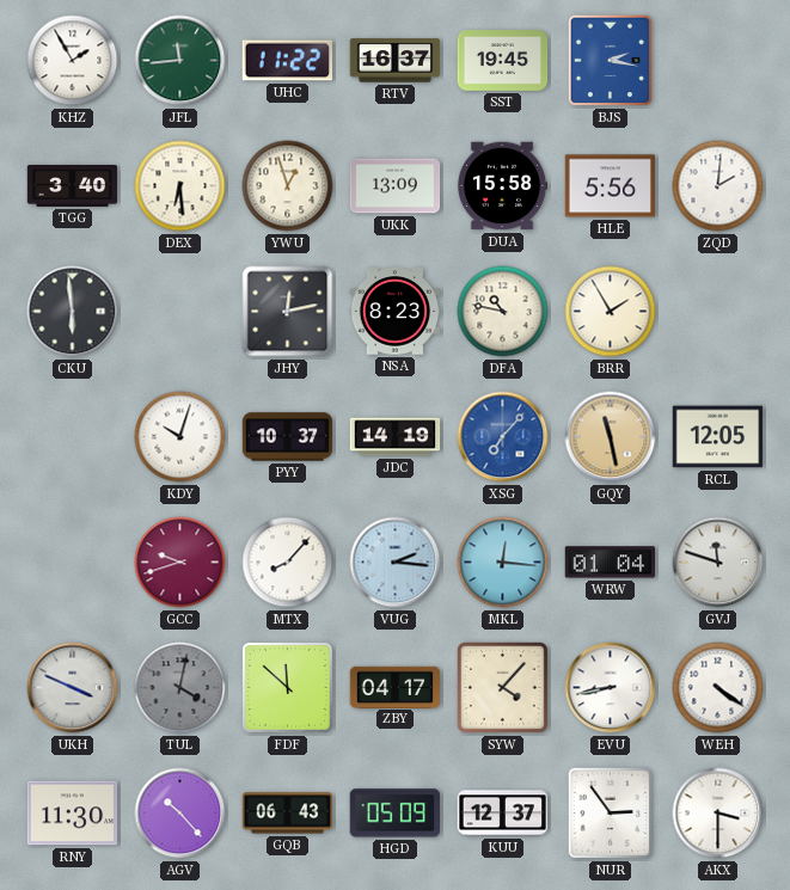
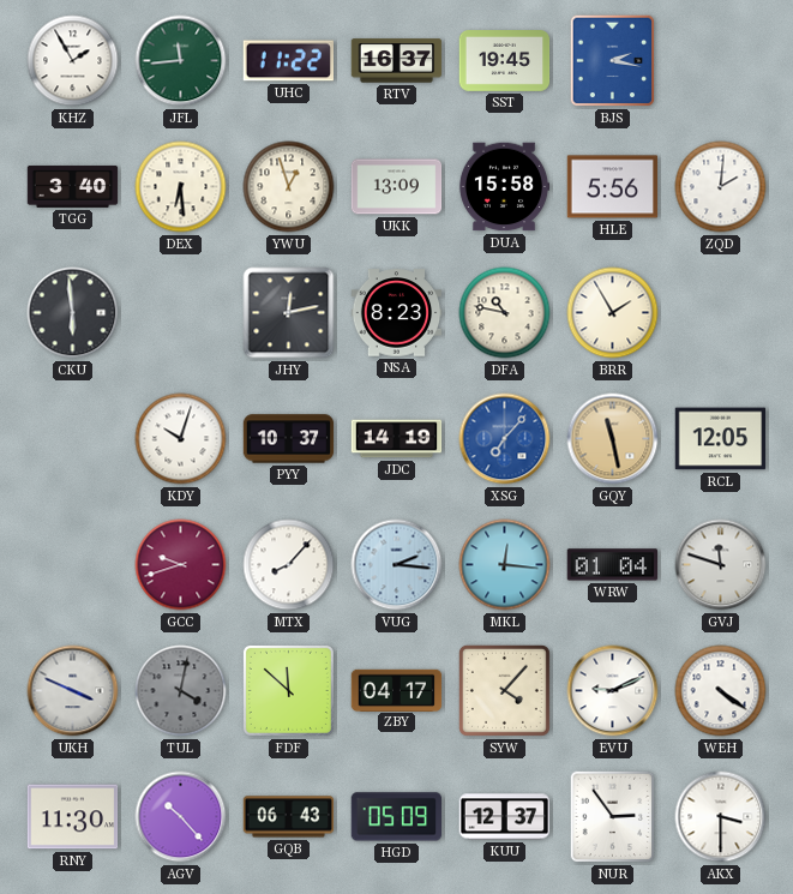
EVU: 8:43 -> 9:11 (613, 691)
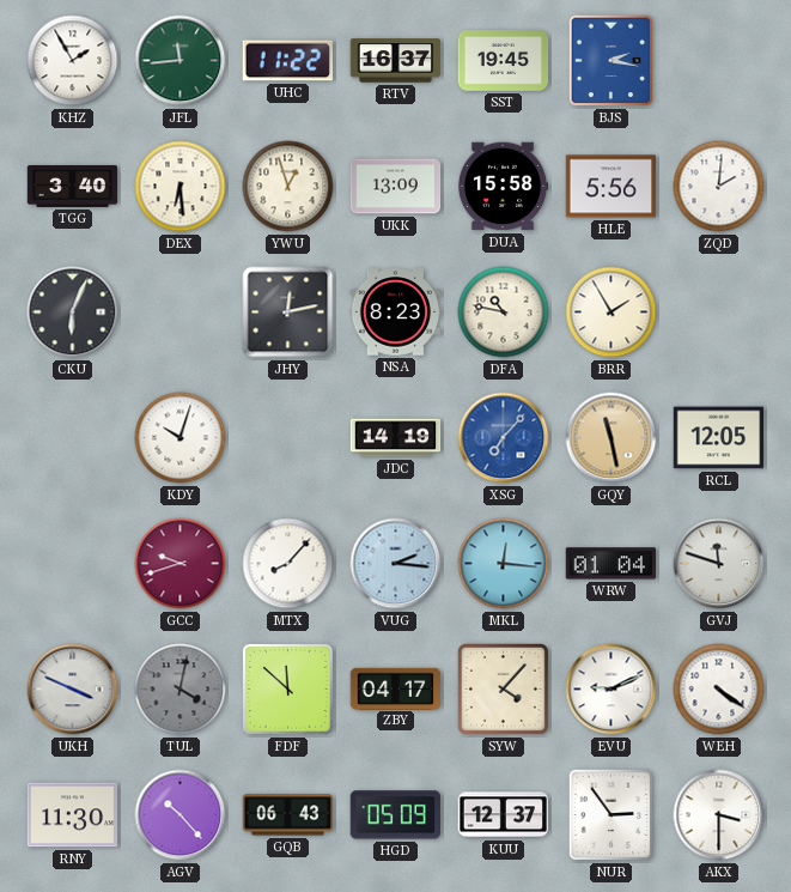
CKU: 5:59 -> 6:04 (73, 312)
PYY: 10:37 -> none (289, 439)
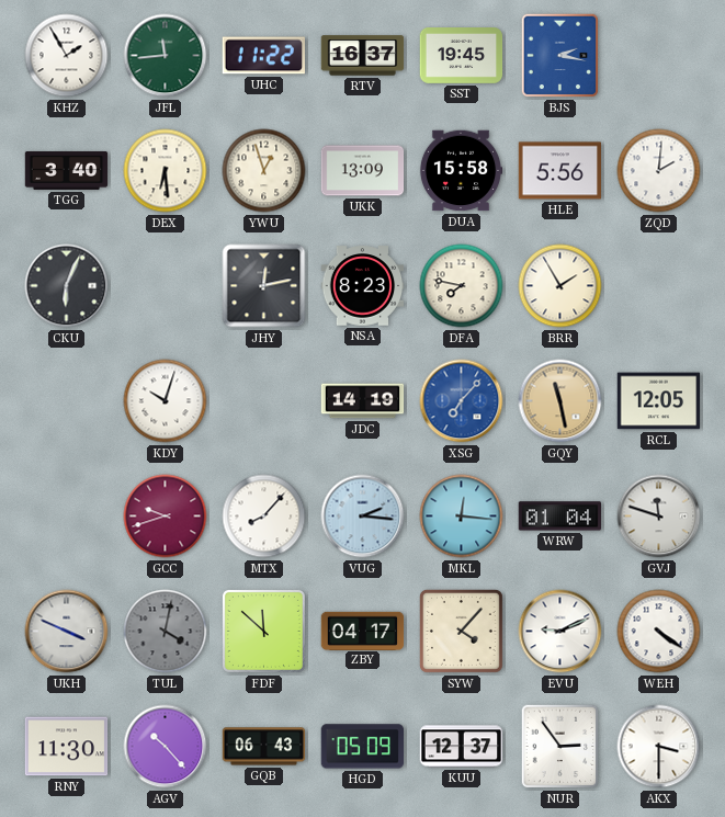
DFA: 10:47 -> 7:47 (462, 286)
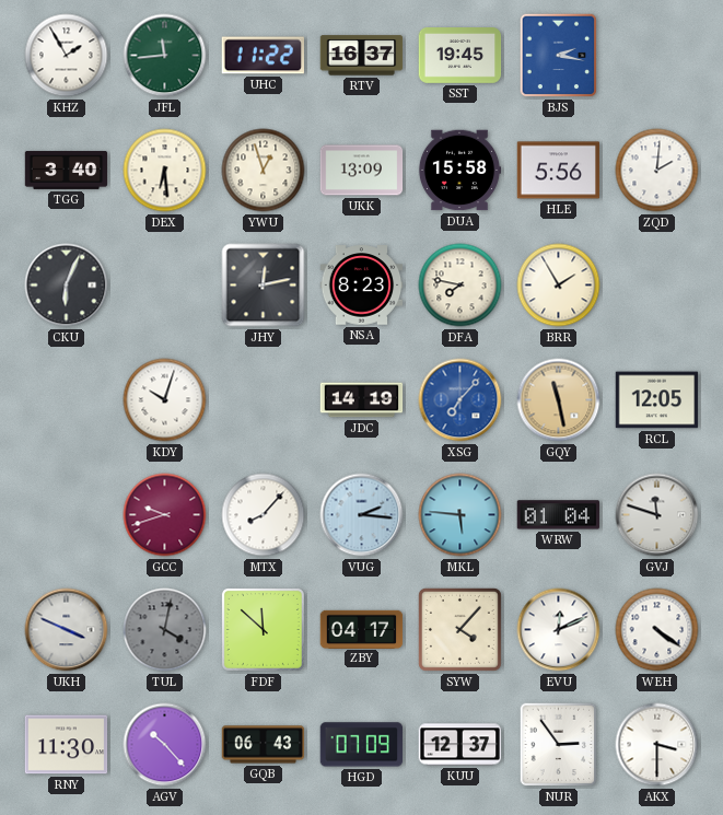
MKL: 12:16 -> 5:46 (460, 515)
EVU: 9:11 -> 12:11 (559, 630)
HGD: 05:09 -> 07:09 (361, 745)
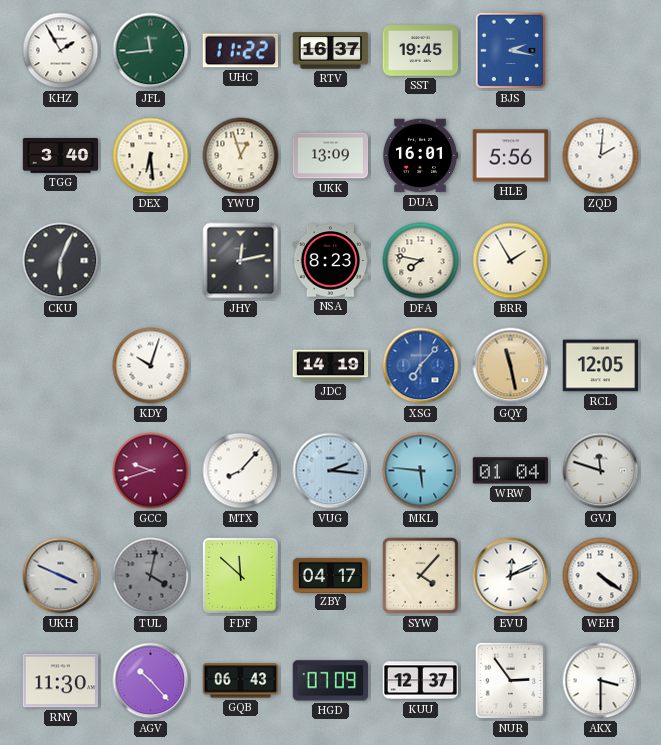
DUA: 15:58 -> 16:01 (420, 156)
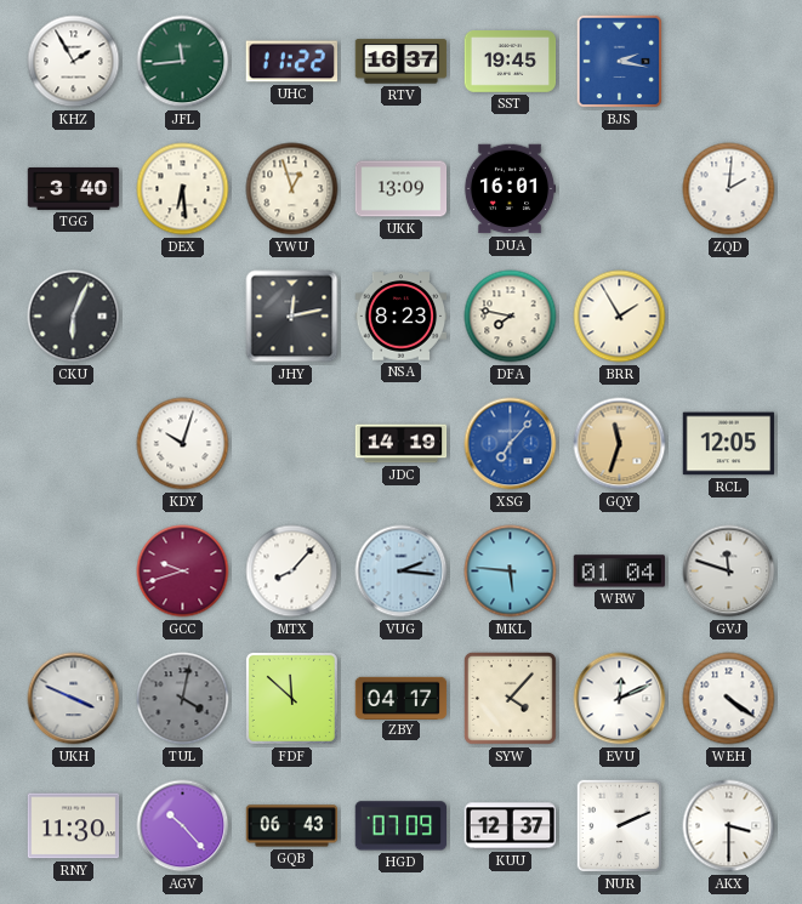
HLE: 5:56 -> none (511, 156)
GQY: 11:28 -> 11:33 (620, 444)
NUR: 2:54 -> 2:11 (620, 826)
